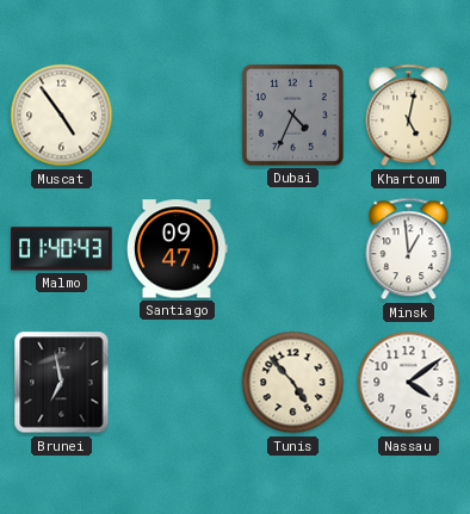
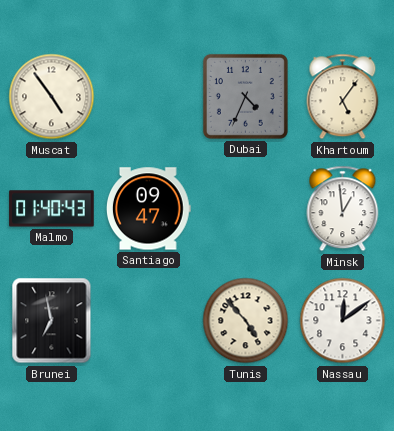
Khartoum: 5:02 -> 5:06 (343, 97)
Nassau: 4:09 -> 12:09 (343, 321)
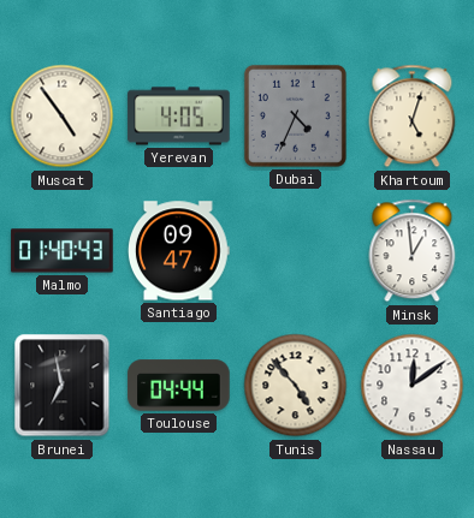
Yerevan: none -> 4:05 (179, 117)
Khartoum: 5:06 -> 5:03 (413, 117)
Toulouse: none -> 04:44 (179, 386)
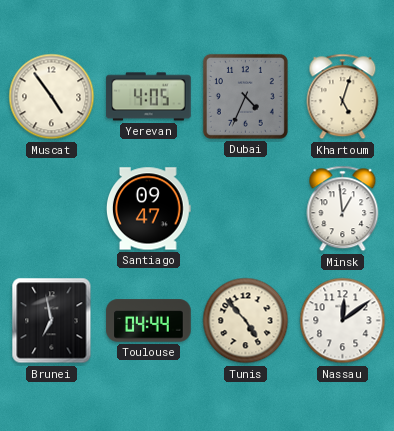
Malmo: 01:40 -> none (63, 251)
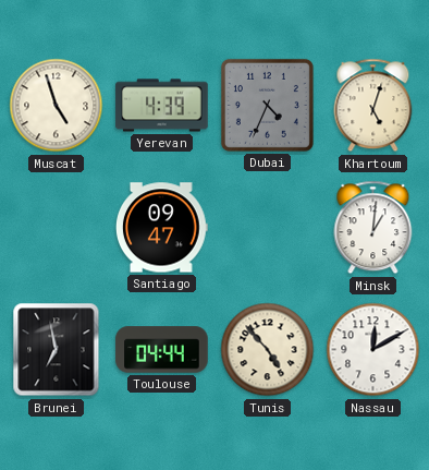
Muscat: 4:54 -> 4:57 (57, 106)
Yerevan: 4:05 -> 4:39 (162, 106)
Minsk: 12:59 -> 1:01 (373, 228)
Nassau: 12:09 -> 12:10 (373, 350)
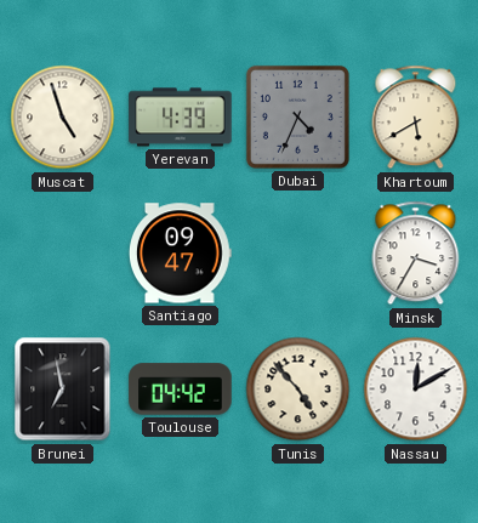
Khartoum: 5:03 -> 5:40 (416, 118)
Minsk: 1:01 -> 3:35 (416, 254)
Toulouse: 04:44 -> 04:42 (181, 390)
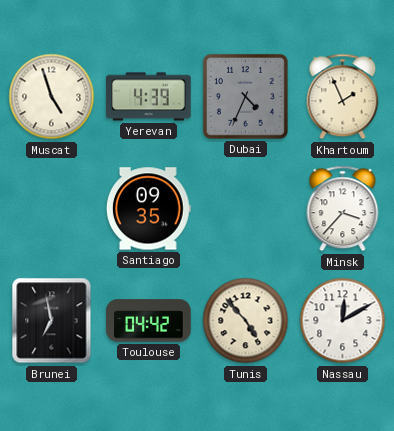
Khartoum: 5:40 -> 1:56 (343, 97)
Santiago: 09:47 -> 09:35 (148, 209)
Minsk: 3:35 -> 3:37 (343, 209)
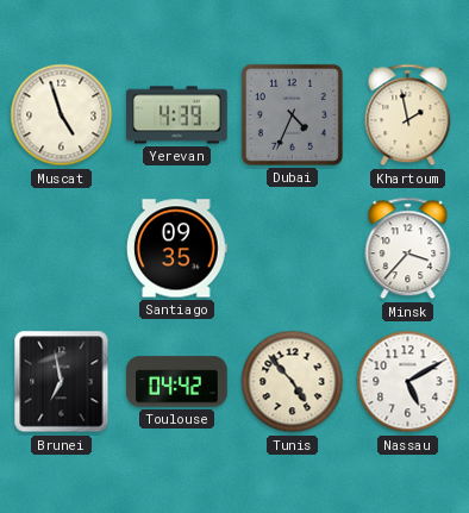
Khartoum: 1:56 -> 1:58 (408, 115)
Nassau: 12:10 -> 5:10 (408, 382)
